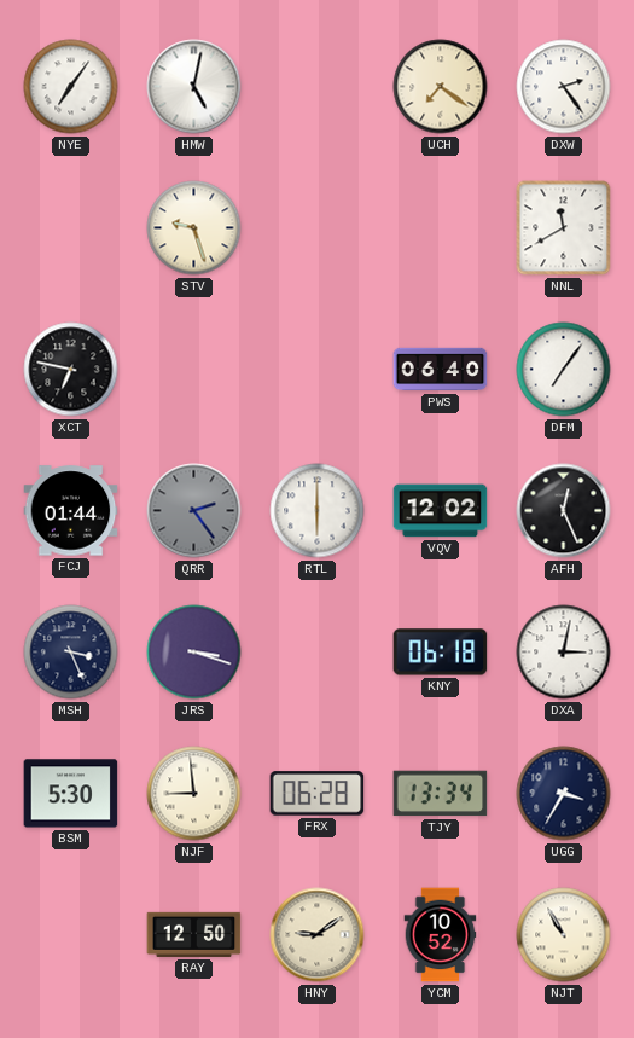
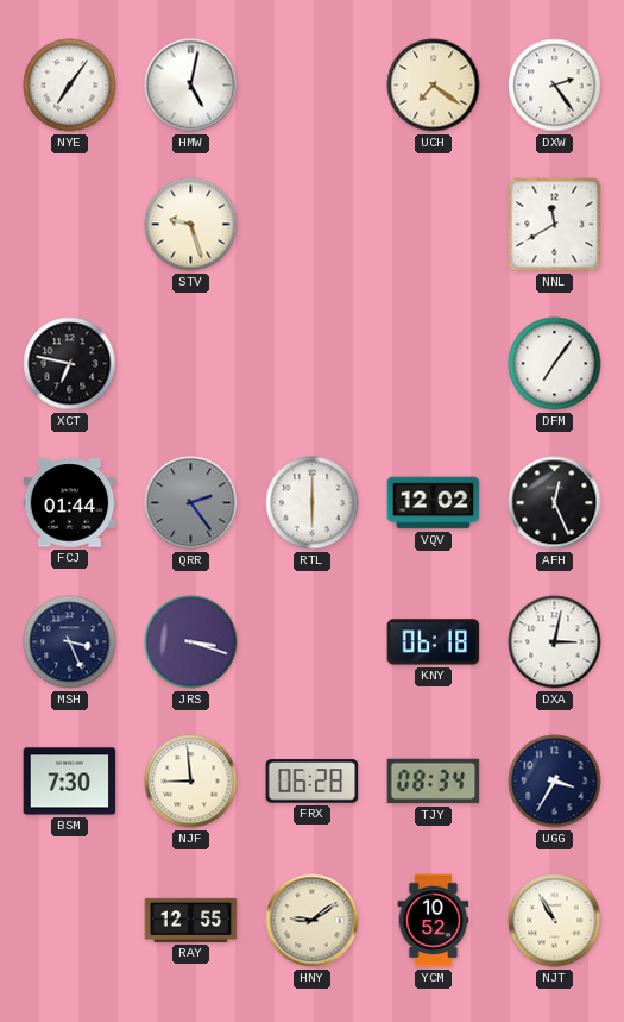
PWS: 06:40 -> none (441, 370)
BSM: 5:30 -> 7:30 (70, 782)
TJY: 13:34 -> 08:34 (434, 782)
RAY: 12:50 -> 12:55 (191, 920)
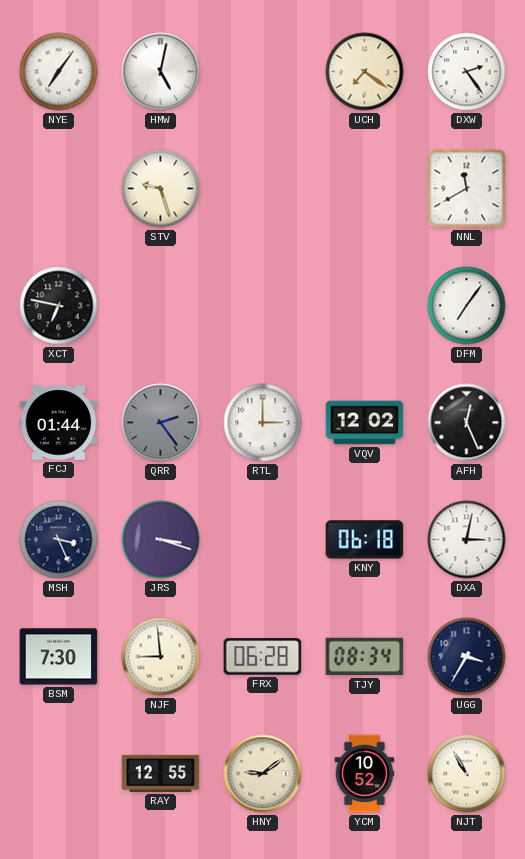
RTL: 6:00 -> 3:00 (263, 423)
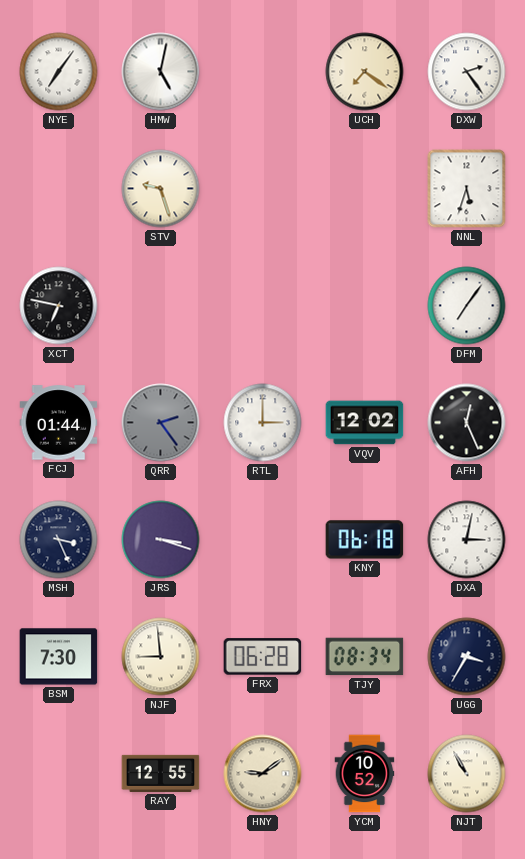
NNL: 11:40 -> 5:33 (467, 189)
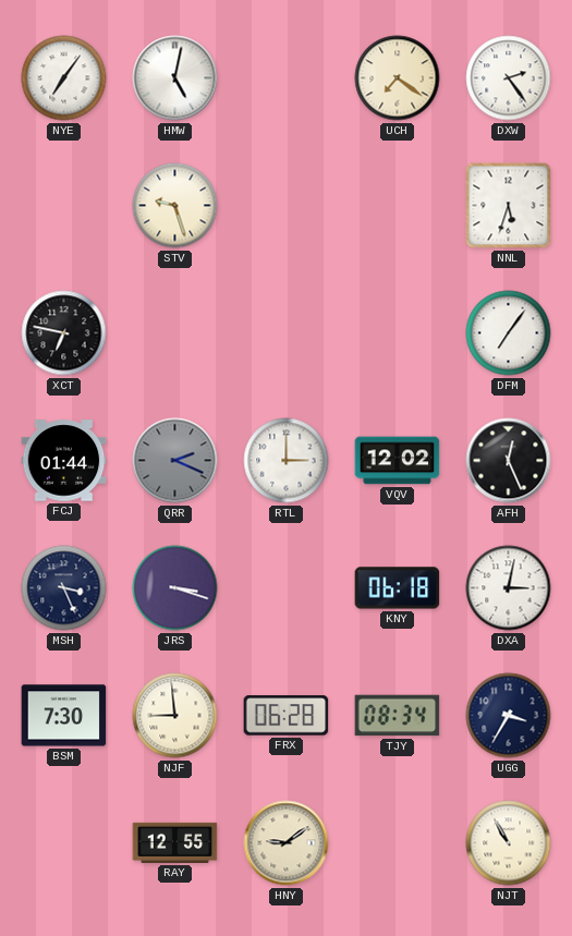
QRR: 2:24 -> 2:19 (175, 461)
YCM: 10:52 -> none (365, 774)
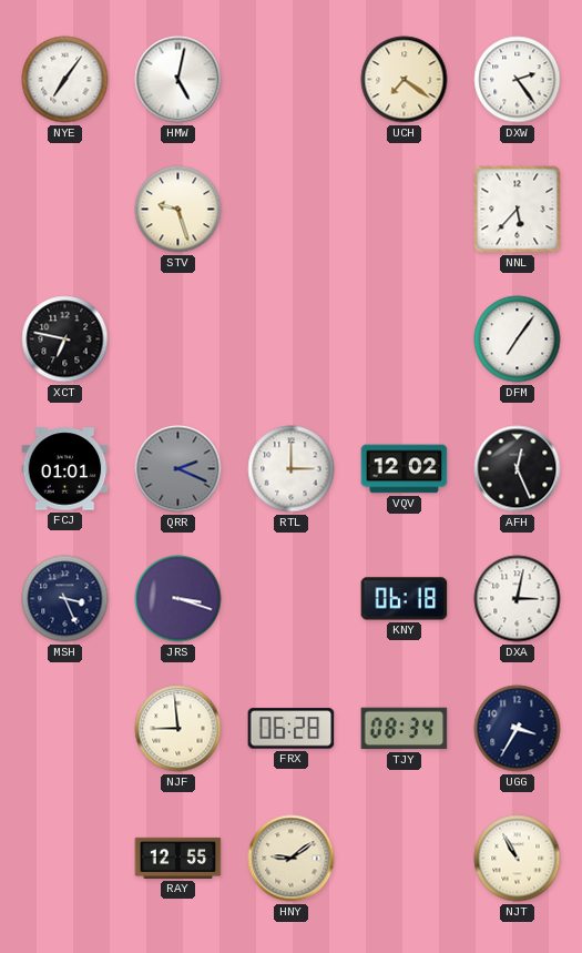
NNL: 5:33 -> 5:37 (518, 210)
FCJ: 01:44 -> 01:01 (65, 469)
BSM: 7:30 -> none (64, 716)
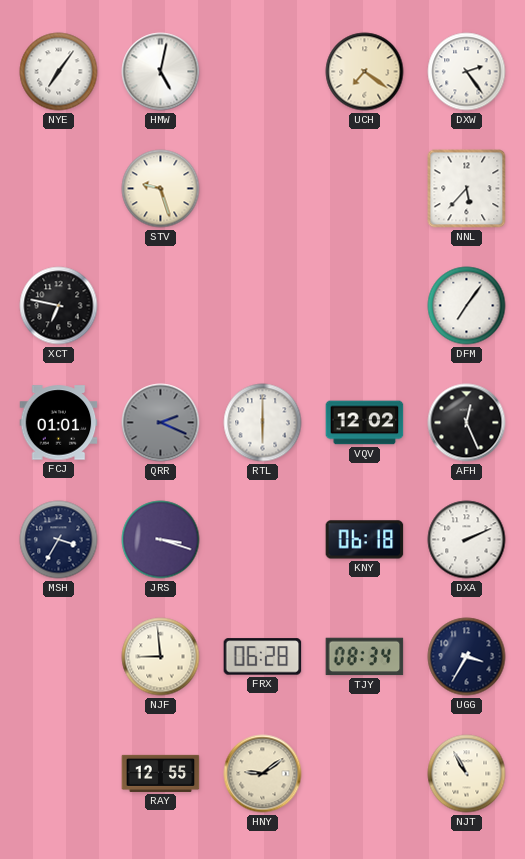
RTL: 3:00 -> 6:00 (263, 423)
MSH: 3:26 -> 3:35 (59, 540)
DXA: 3:02 -> 2:11 (467, 540)
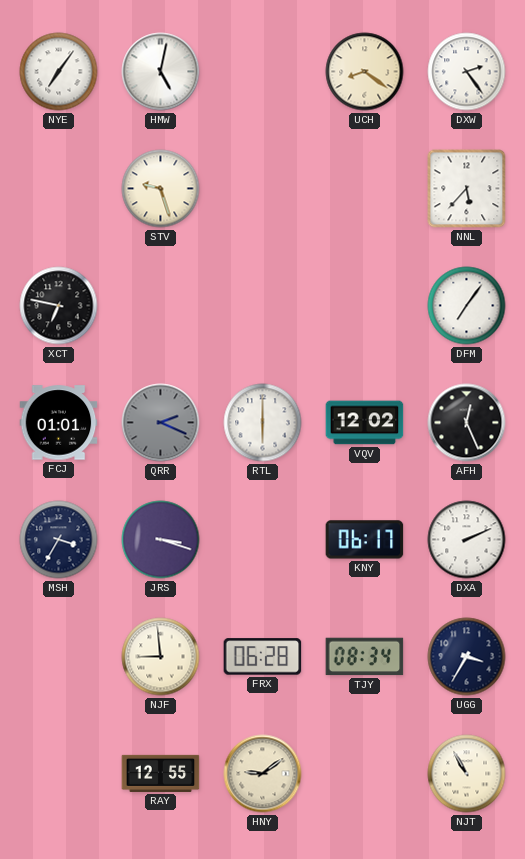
UCH: 7:21 -> 8:21 (365, 72)
KNY: 06:18 -> 06:17 (365, 540)
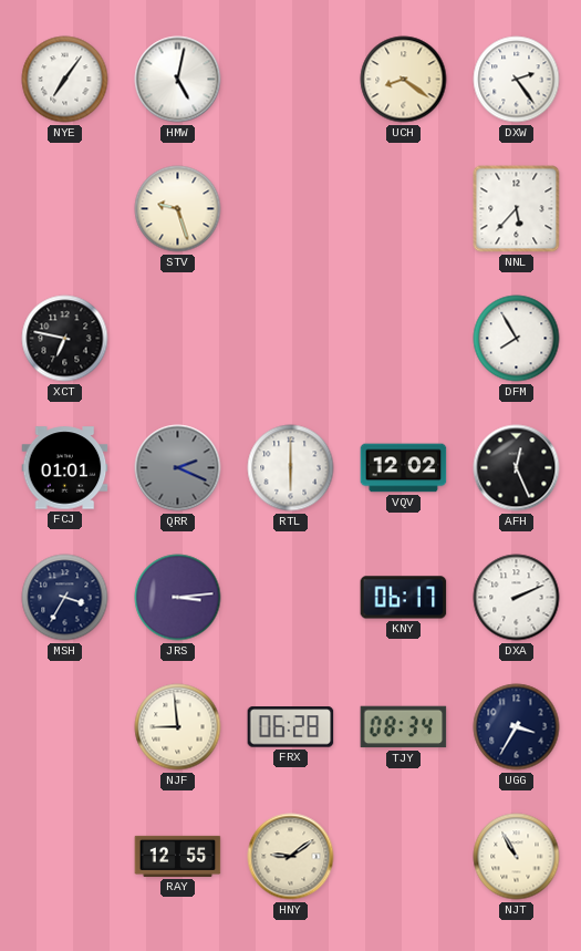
DFM: 7:06 -> 7:55 (517, 339)
JRS: 3:18 -> 3:14 (178, 598)
